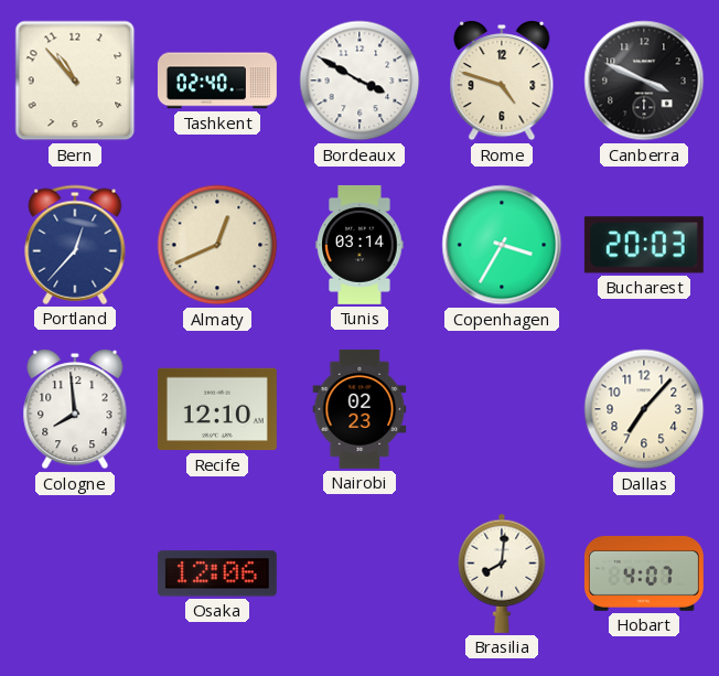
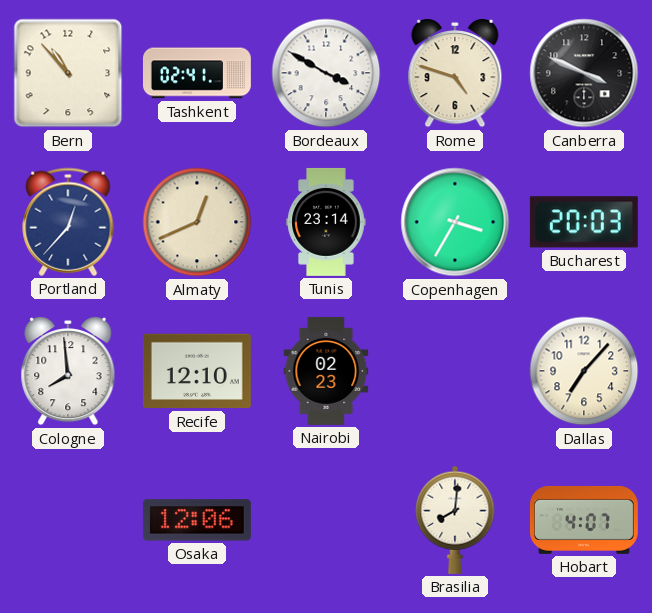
Tashkent: 02:40 -> 02:41 (197, 73)
Tunis: 03:14 -> 23:14 (326, 222)
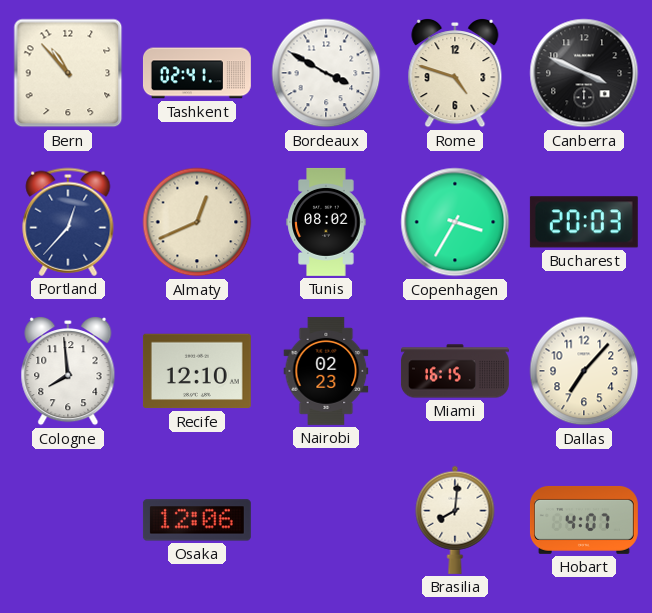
Tunis: 23:14 -> 08:02 (326, 222)
Miami: none -> 16:15 (455, 371)
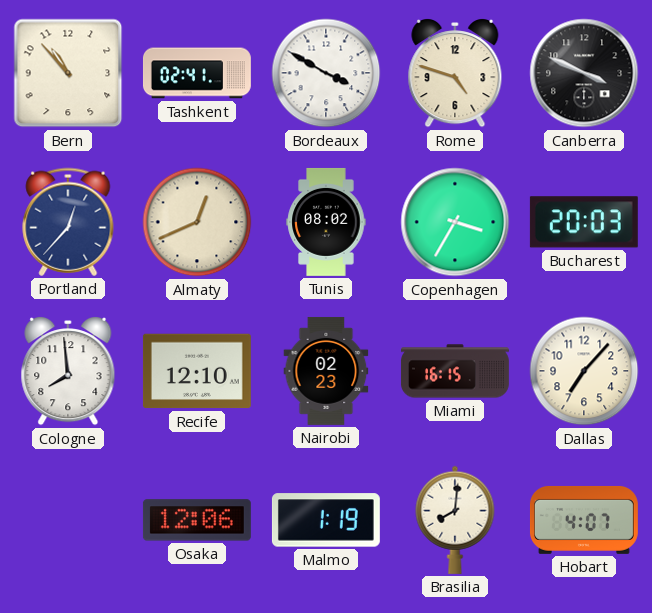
Malmo: none -> 1:19 (326, 520)
